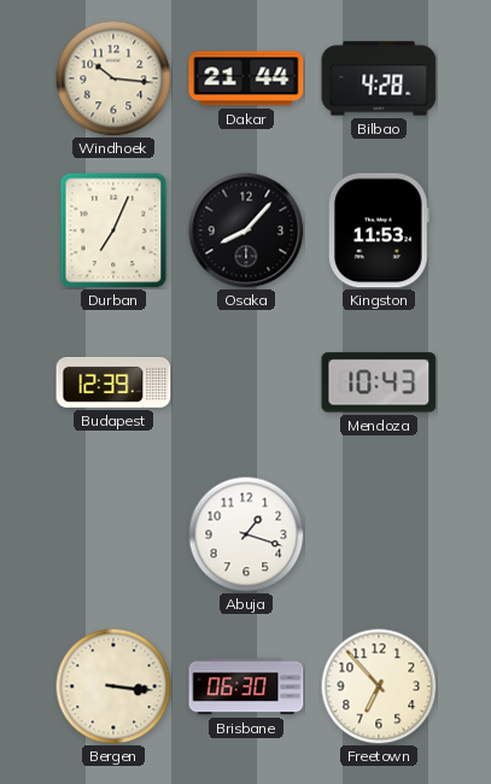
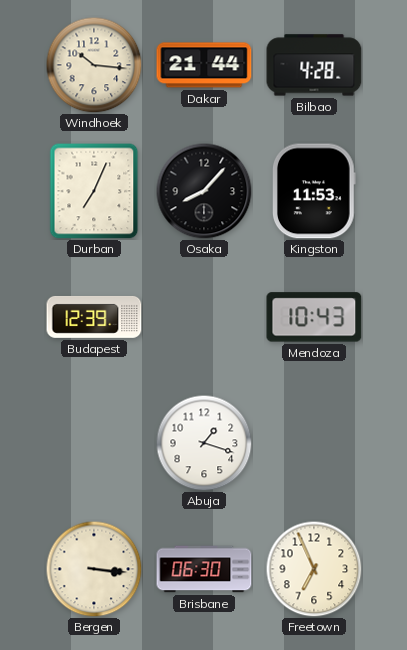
Freetown: 6:53 -> 6:56 (314, 569)
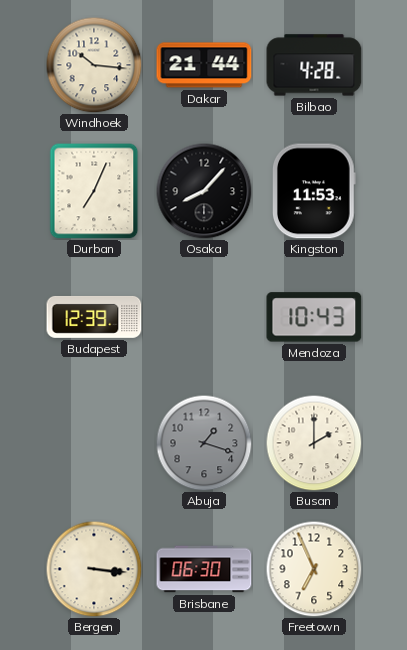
Abuja dial: white -> grey (204, 443)
Busan: none -> 2:00 (314, 443)
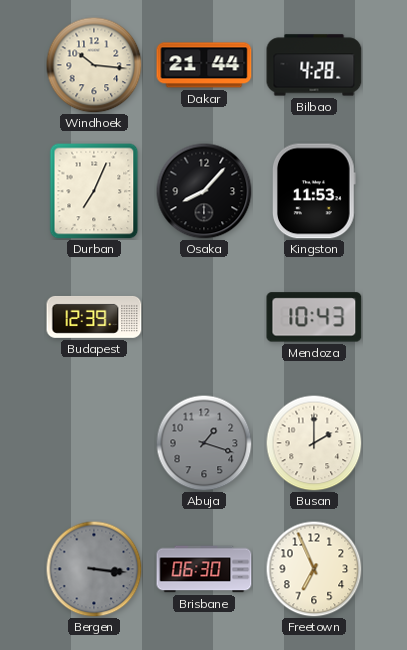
Bergen dial: cream -> grey (94, 569)
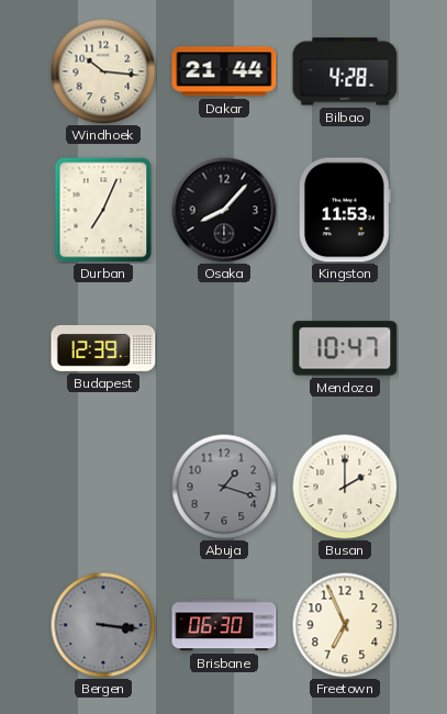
Mendoza: 10:43 -> 10:47 (345, 348)
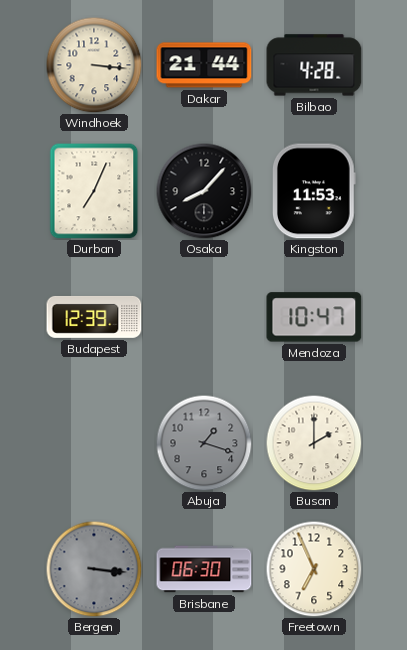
Windhoek: 10:16 -> 3:16 (94, 65)
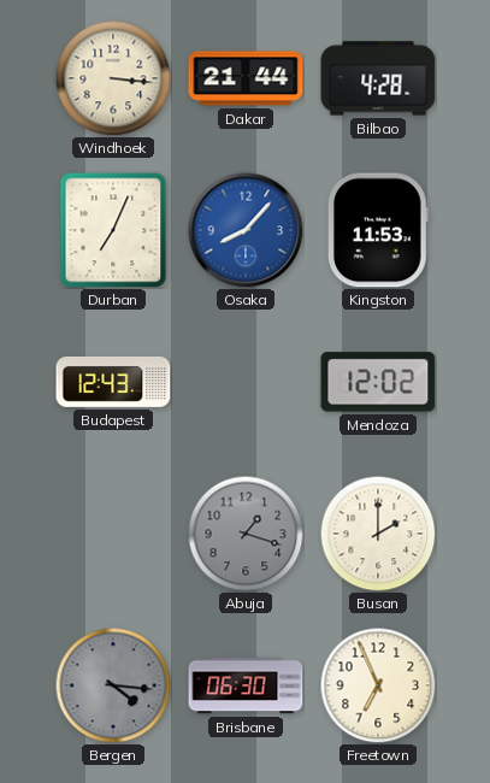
Osaka dial: black -> blue (246, 230)
Budapest: 12:39 -> 12:43 (113, 382)
Mendoza: 10:47 -> 12:02 (378, 382)
Bergen: 3:16 -> 4:16 (113, 685)
